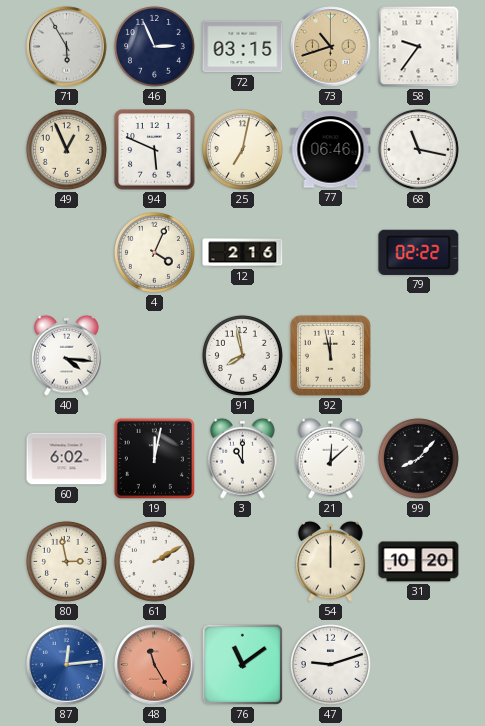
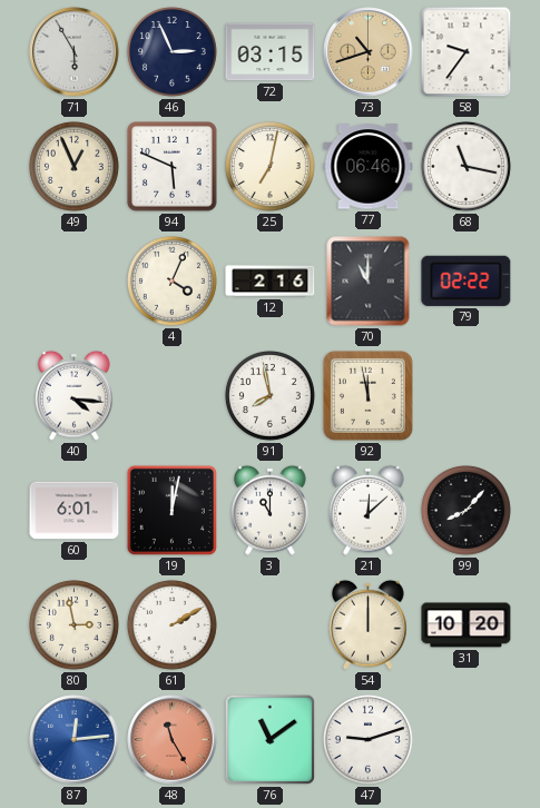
70: none -> 11:00 (369, 282)
60: 6:02 -> 6:01 (75, 511)
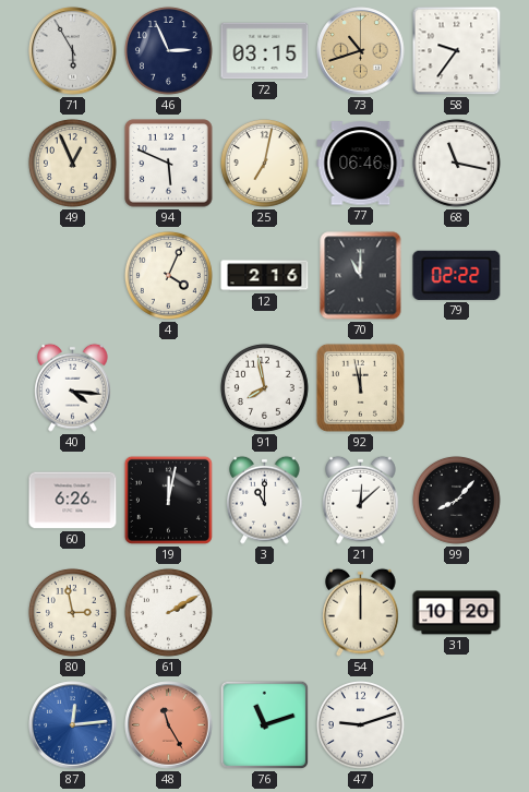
60: 6:01 -> 6:26 (73, 501)
76: 11:09 -> 11:12 (265, 725)
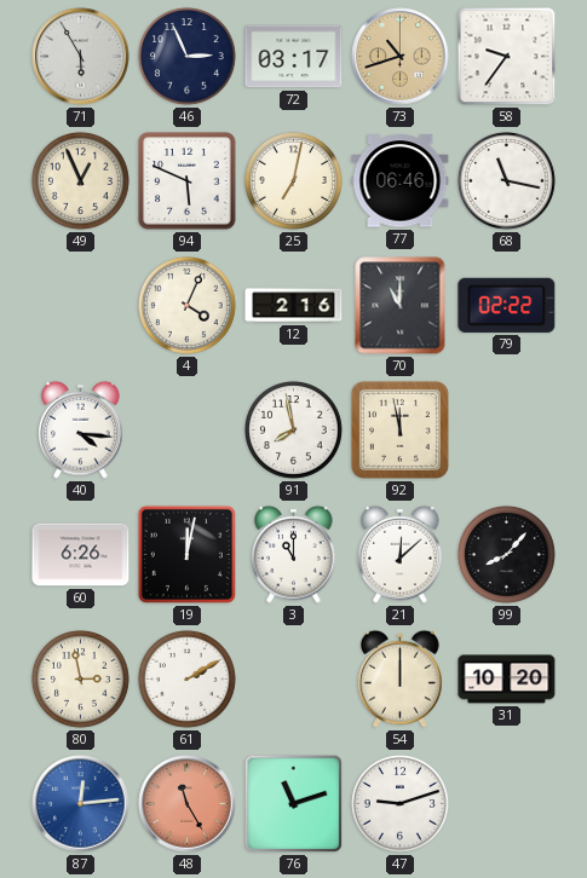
72: 03:15 -> 03:17 (294, 57)
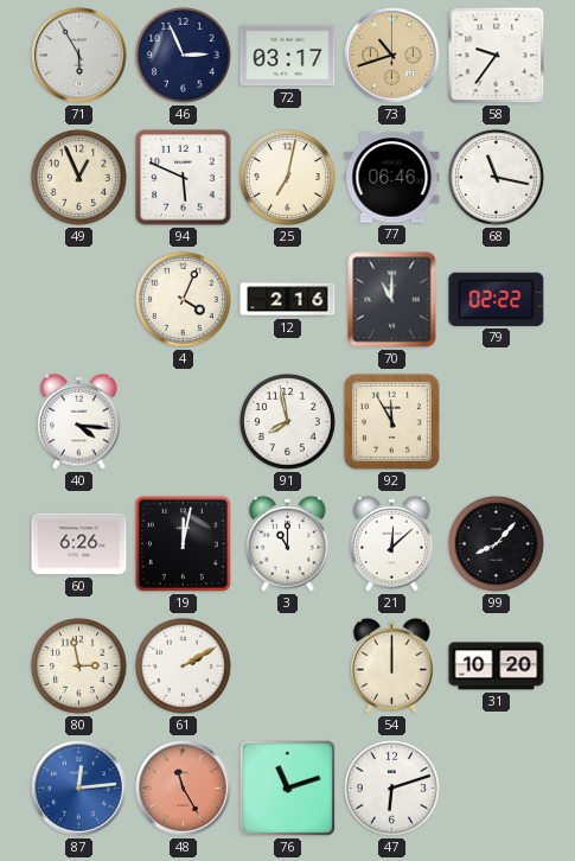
92: 11:58 -> 11:55 (391, 421)
47: 9:12 -> 6:12 (391, 787)
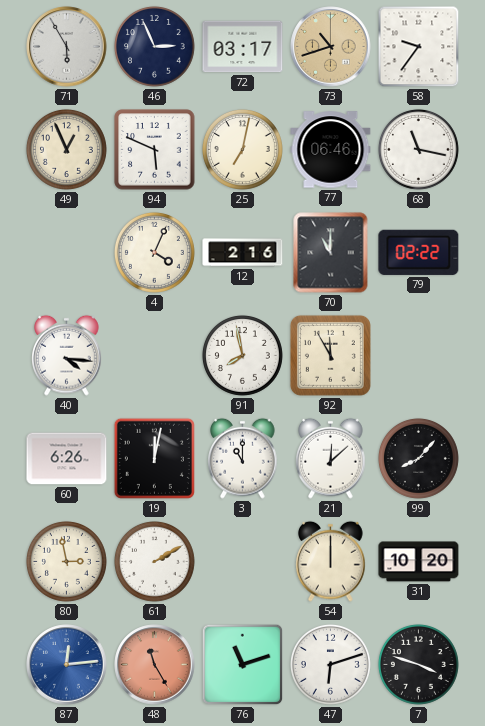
7: none -> 3:48 (418, 664)
